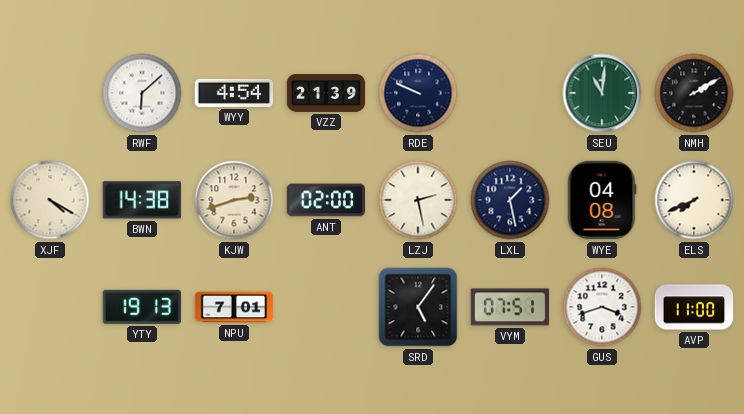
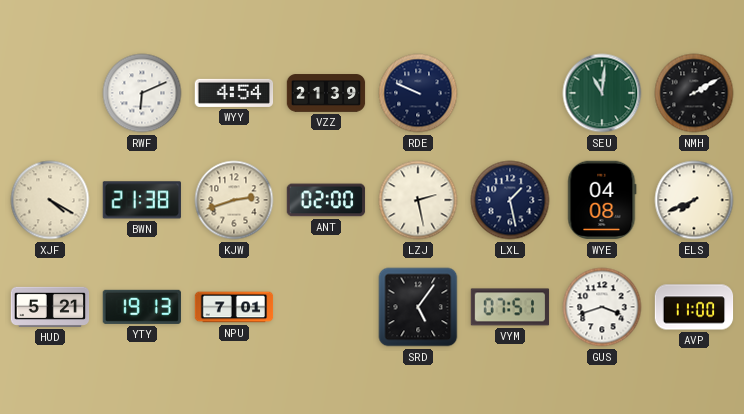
RWF: 6:08 -> 6:11 (142, 93)
BWN: 14:38 -> 21:38 (141, 200)
HUD: none -> 5:21 (50, 307)
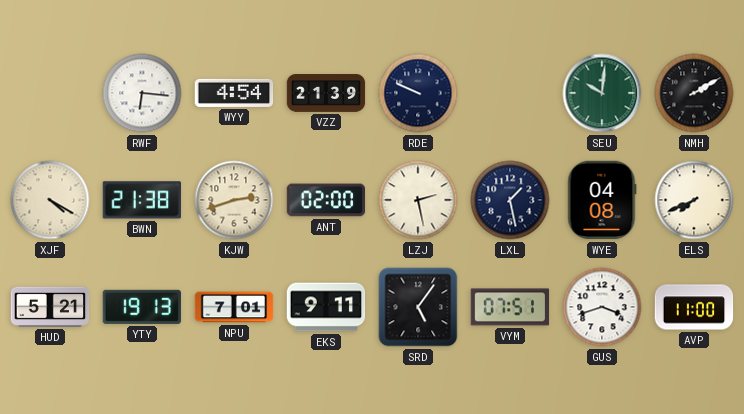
RWF: 6:11 -> 6:16 (142, 93)
SEU: 11:01 -> 10:01 (602, 93)
EKS: none -> 9:11 (326, 307)
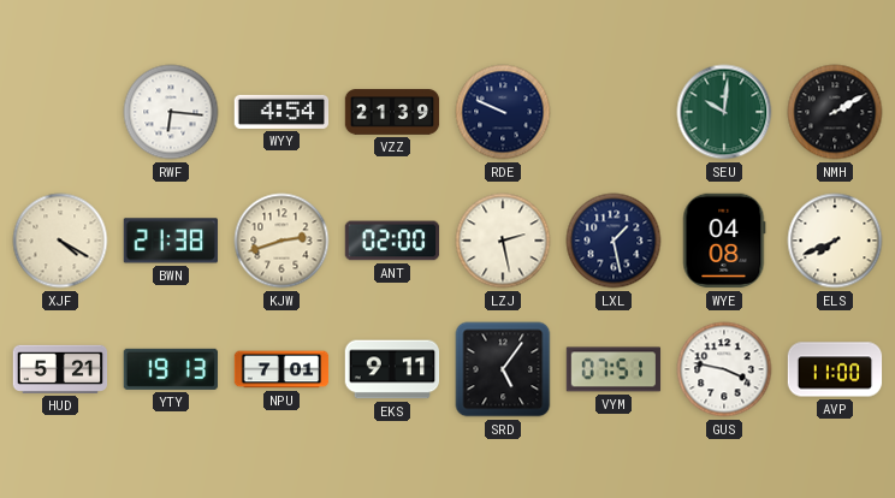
GUS: 3:42 -> 3:47 (724, 369)
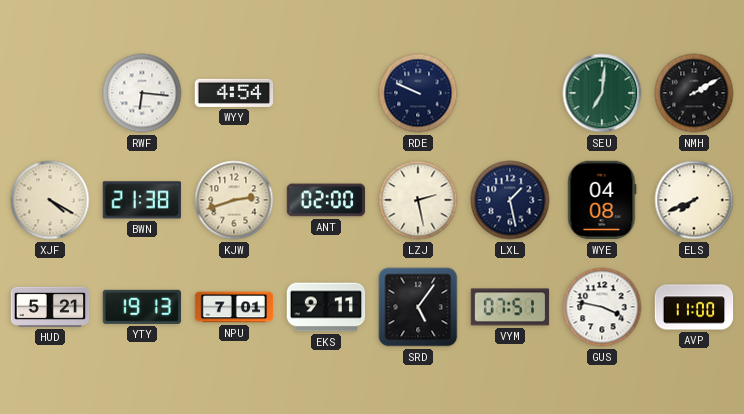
VZZ: 21:39 -> none (392, 112)
SEU: 10:01 -> 7:01 (602, 93)
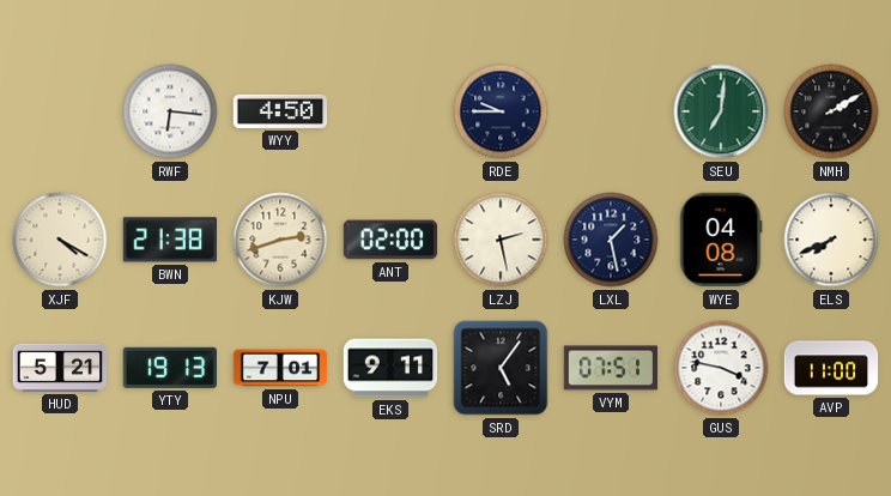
WYY: 4:54 -> 4:50 (280, 111)
RDE: 9:49 -> 9:45 (501, 111)
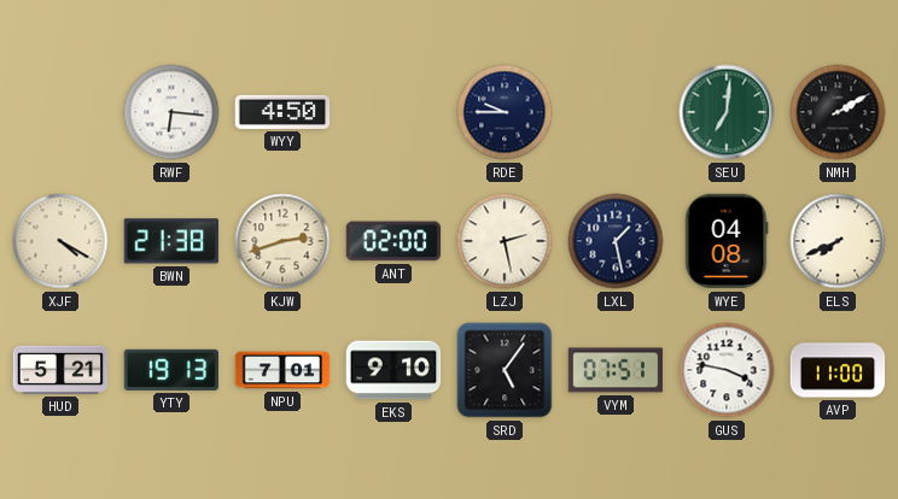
EKS: 9:11 -> 9:10 (393, 370)
